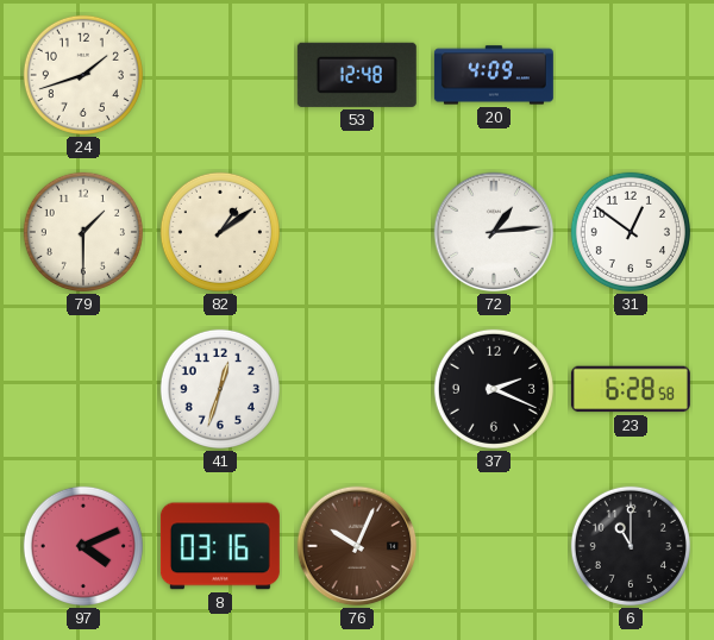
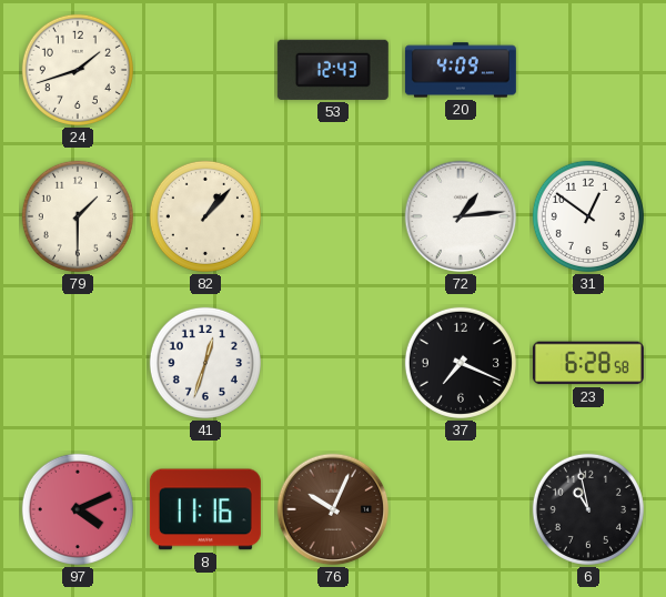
53: 12:48 -> 12:43 (333, 70)
82: 1:09 -> 1:07 (205, 216)
37: 2:19 -> 7:19 (461, 363)
8: 03:16 -> 11:16 (205, 509)
6: 11:00 -> 10:58 (588, 509)
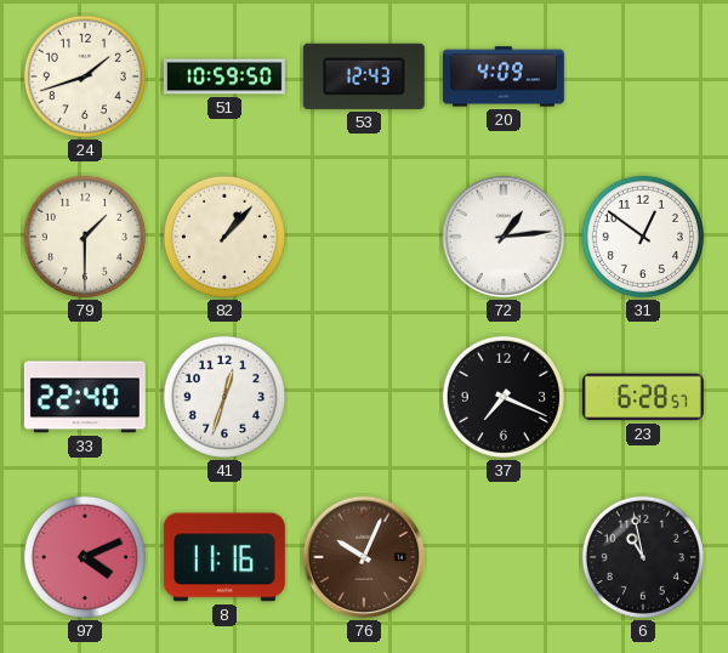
51: none -> 10:59 (224, 76)
33: none -> 22:40 (85, 397)
23: 6:28:58 -> 6:28:57 (643, 397)
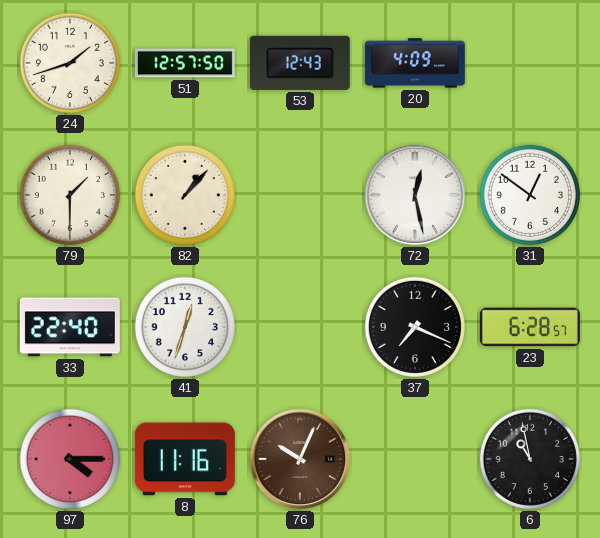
51: 10:59 -> 12:57 (185, 63)
72: 1:14 -> 12:28 (415, 195)
97: 4:11 -> 4:15 (70, 459)
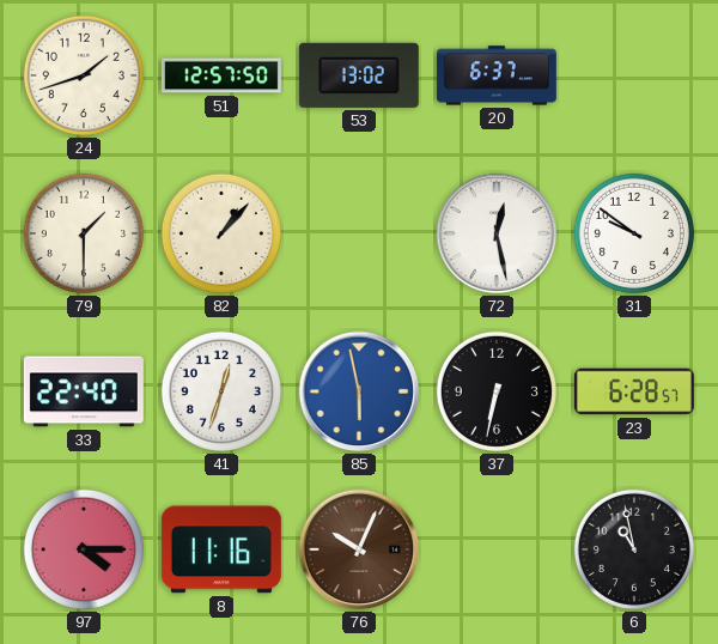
53: 12:43 -> 13:02 (359, 75)
20: 4:09 -> 6:37 (497, 75)
31: 12:51 -> 9:51 (634, 233)
85: none -> 5:58 (359, 391)
37: 7:19 -> 6:32 (497, 391)
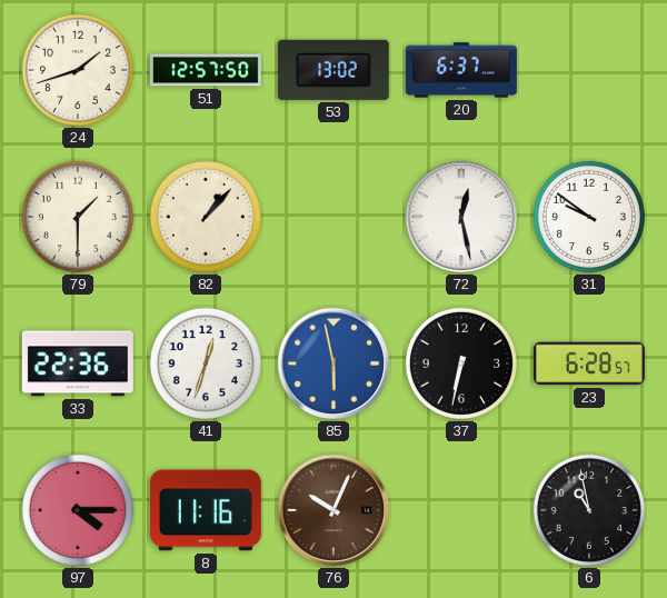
33: 22:40 -> 22:36 (78, 363)
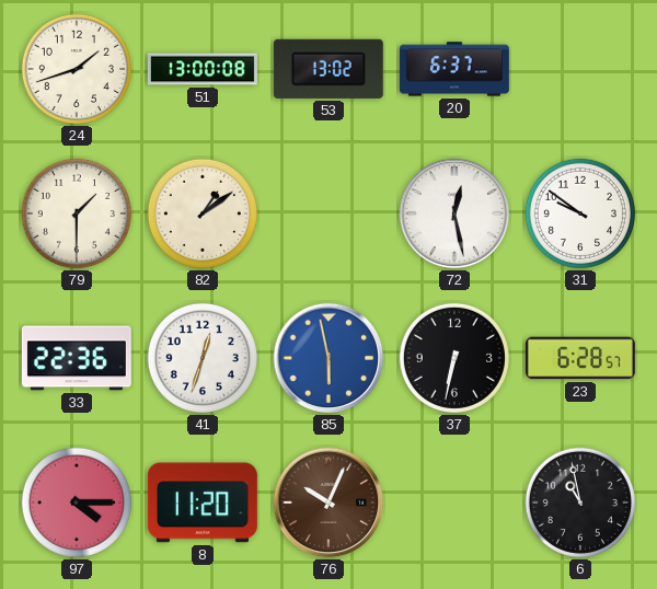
51: 12:57 -> 13:00 (203, 69)
82: 1:07 -> 1:09 (203, 213)
8: 11:16 -> 11:20 (203, 503)
